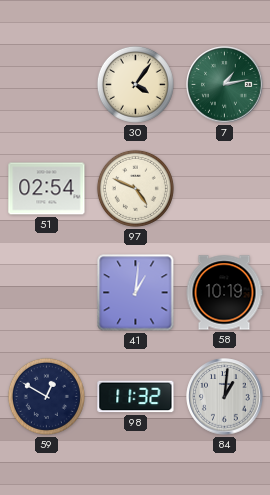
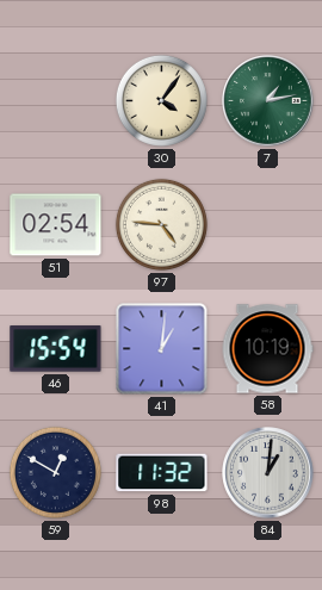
97: 4:49 -> 4:46 (161, 224)
46: none -> 15:54 (56, 349)
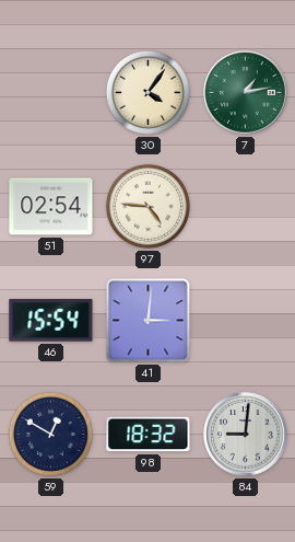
41: 1:01 -> 3:01 (149, 321)
58: 10:19 -> none (267, 349)
98: 11:32 -> 18:32 (149, 435)
84: 1:01 -> 9:01 (246, 435)
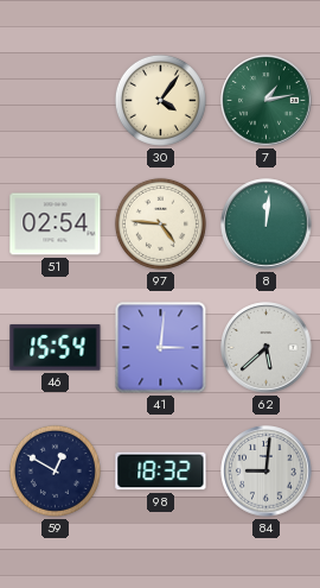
8: none -> 12:01 (267, 225)
62: none -> 5:38 (267, 348)
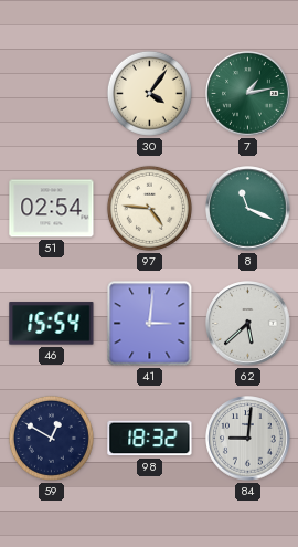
8: 12:01 -> 11:19 (248, 209)
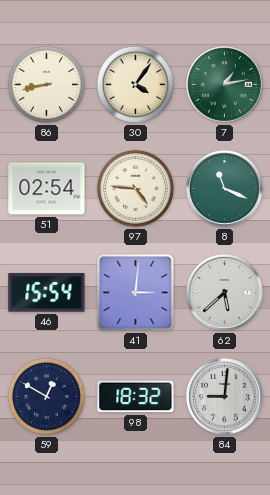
86: none -> 8:43 (46, 84)
